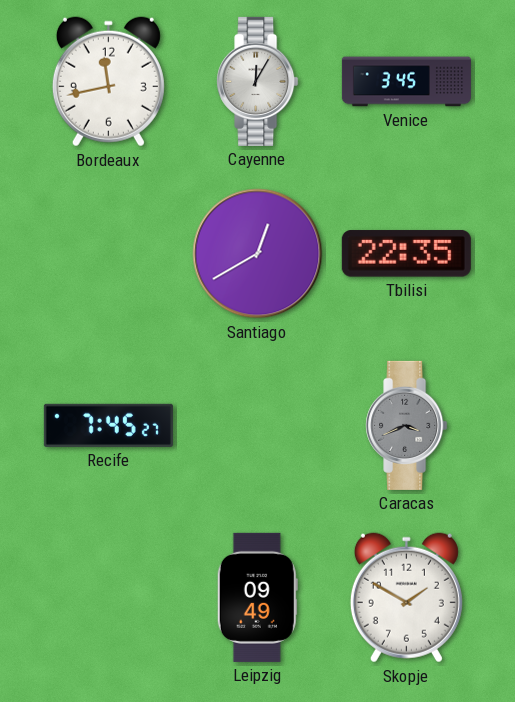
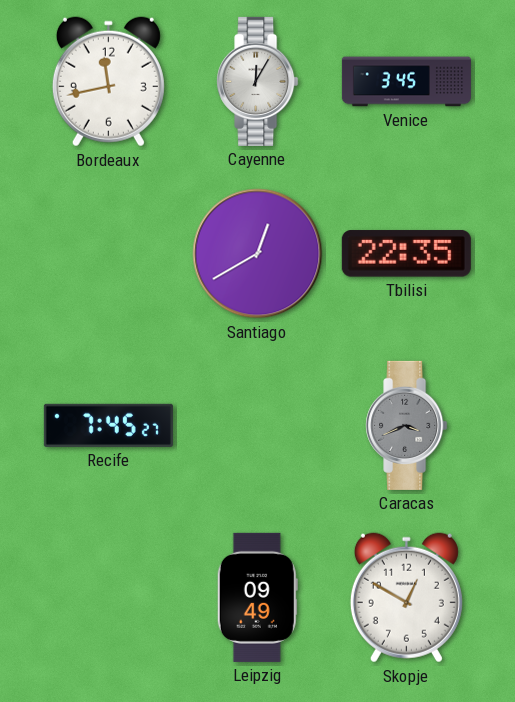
Skopje: 1:50 -> 12:50 (406, 598)
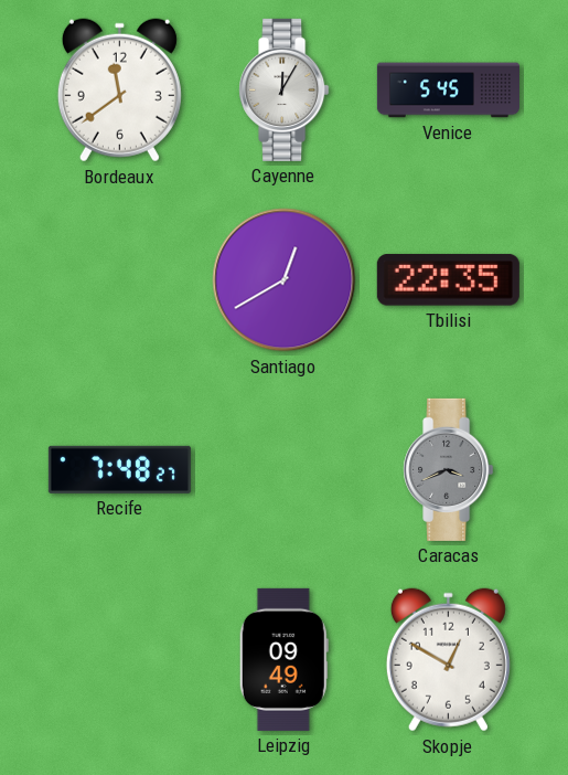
Bordeaux: 11:43 -> 11:39 (119, 91)
Venice: 3:45 -> 5:45 (448, 91)
Recife: 7:45 -> 7:48 (119, 469)
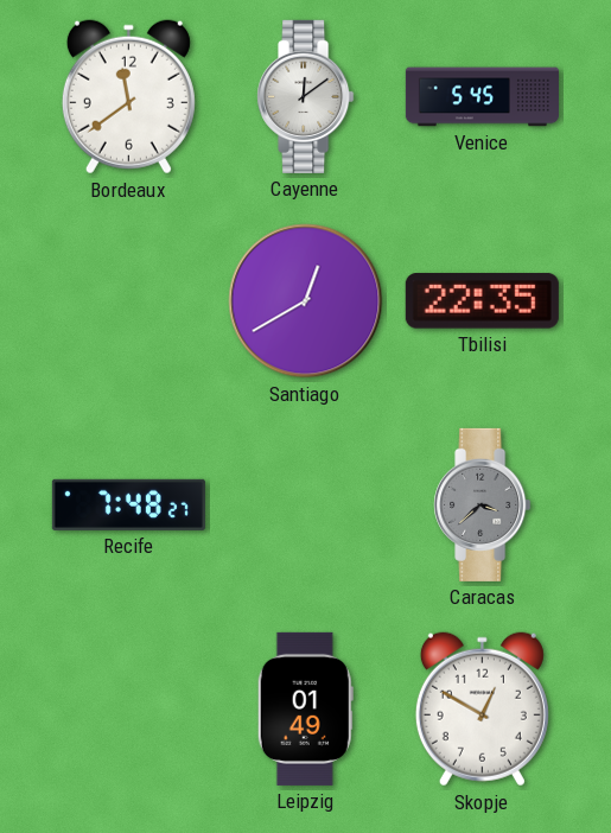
Cayenne: 12:05 -> 12:09 (306, 96)
Caracas: 3:41 -> 3:38 (483, 504)
Leipzig: 09:49 -> 01:49 (305, 708)
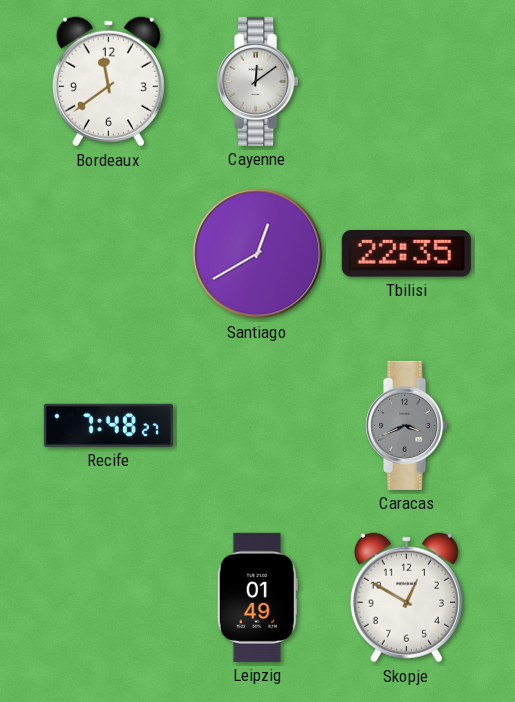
Venice: 5:45 -> none (482, 97)
Caracas: 3:38 -> 3:41 (407, 425)
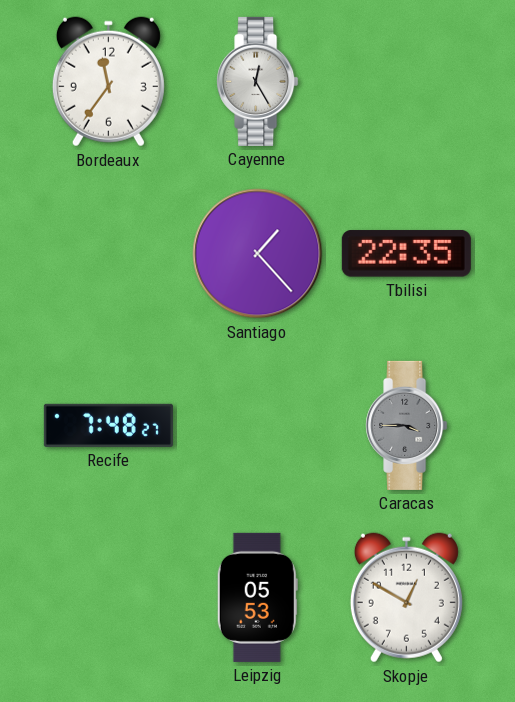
Bordeaux: 11:39 -> 11:36 (108, 82)
Cayenne: 12:09 -> 12:25 (258, 81)
Santiago: 12:40 -> 1:23 (258, 254)
Caracas: 3:41 -> 3:45 (407, 425)
Leipzig: 01:49 -> 05:53 (257, 597)
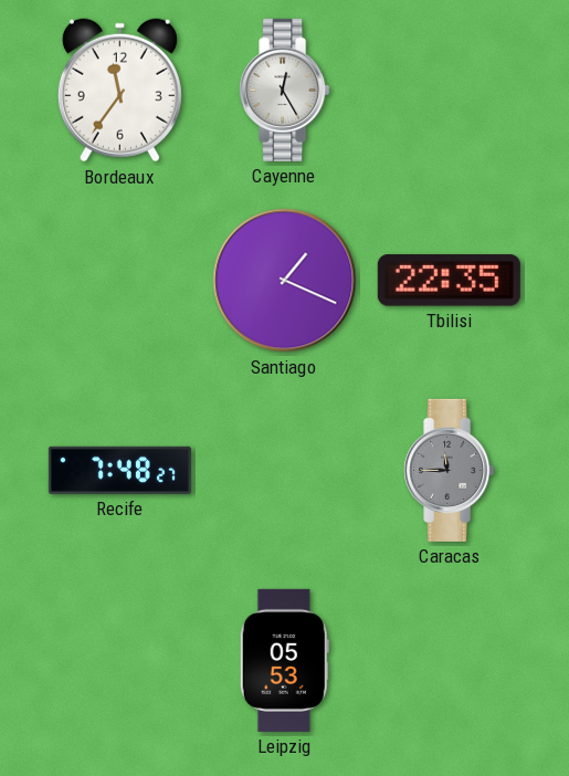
Santiago: 1:23 -> 1:19 (285, 281)
Caracas: 3:45 -> 11:45 (450, 470)
Skopje: 12:50 -> none (406, 598)
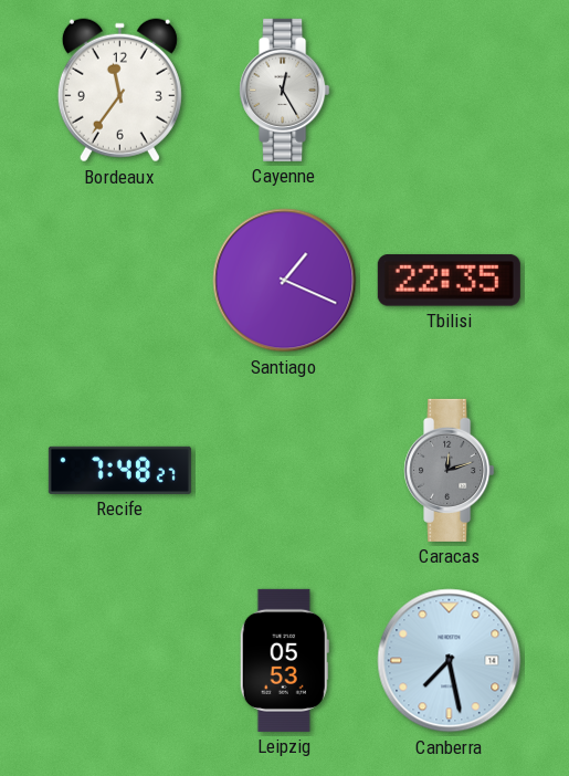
Caracas: 11:45 -> 12:12 (450, 470)
Canberra: none -> 7:28 (450, 661)
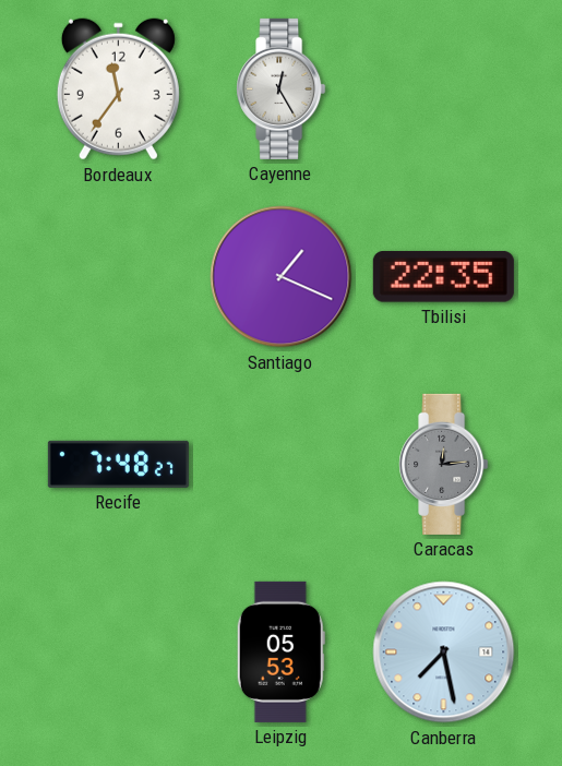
Caracas: 12:12 -> 12:14 (444, 464)
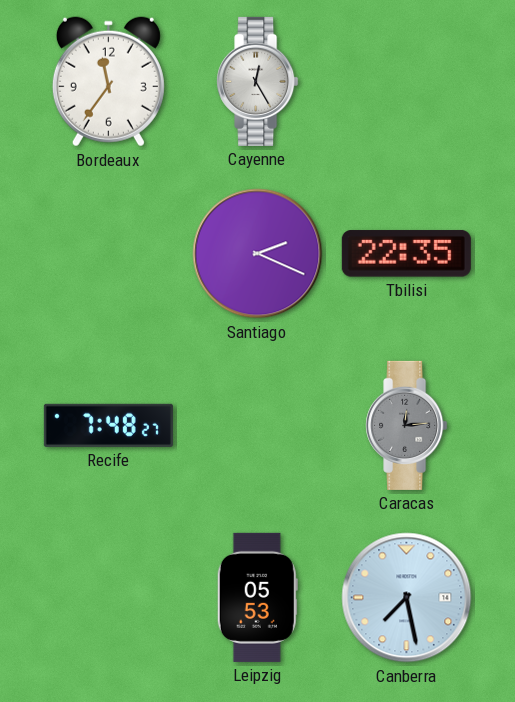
Santiago: 1:19 -> 2:19 (258, 254)
